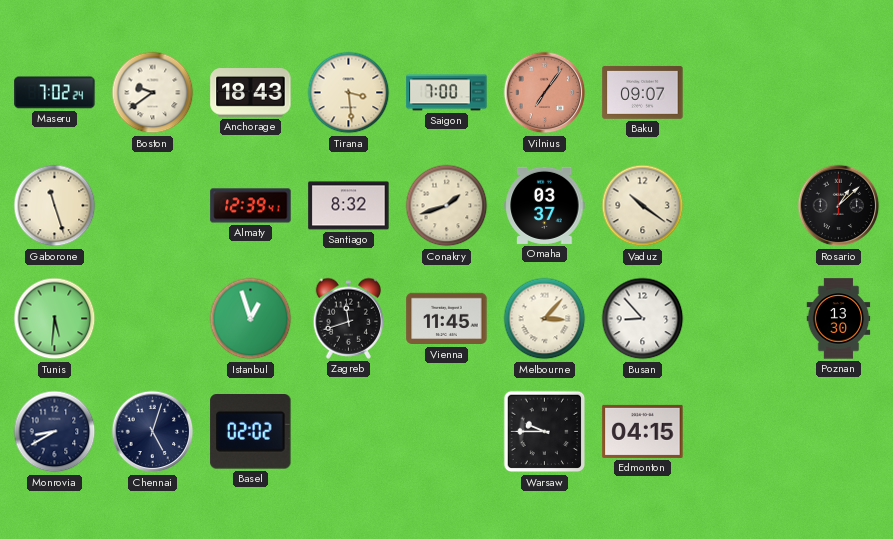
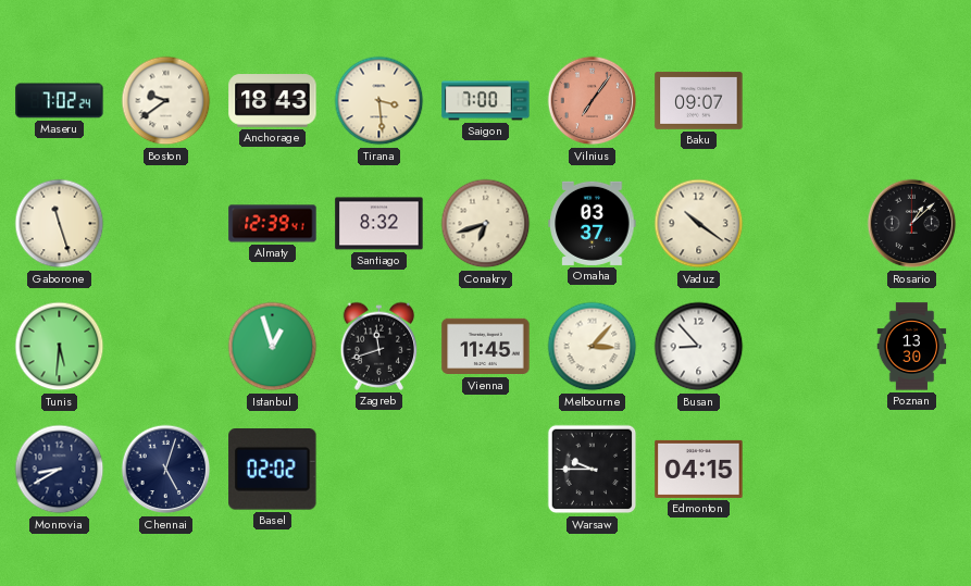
Conakry: 1:42 -> 6:42 (486, 224)
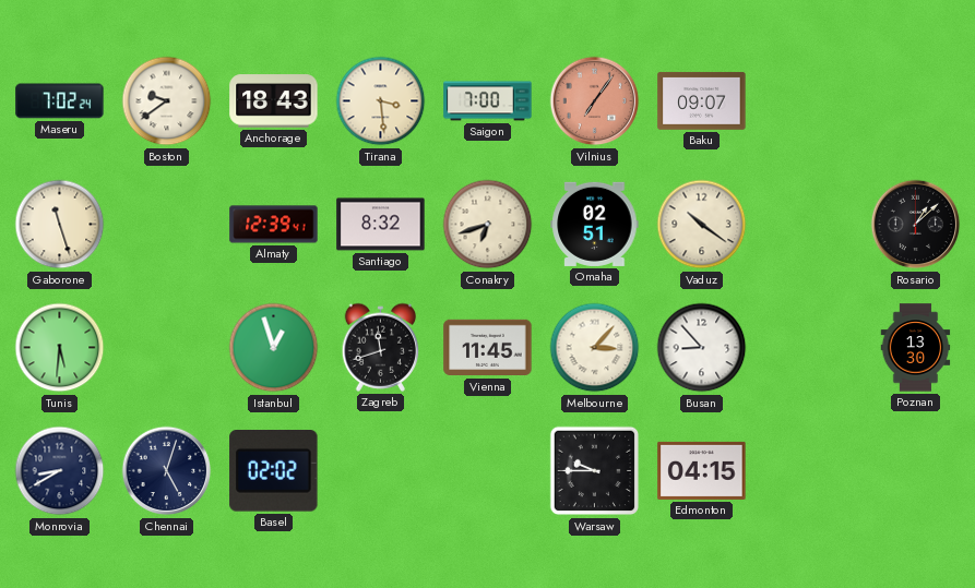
Omaha: 03:37 -> 02:51 (595, 224)
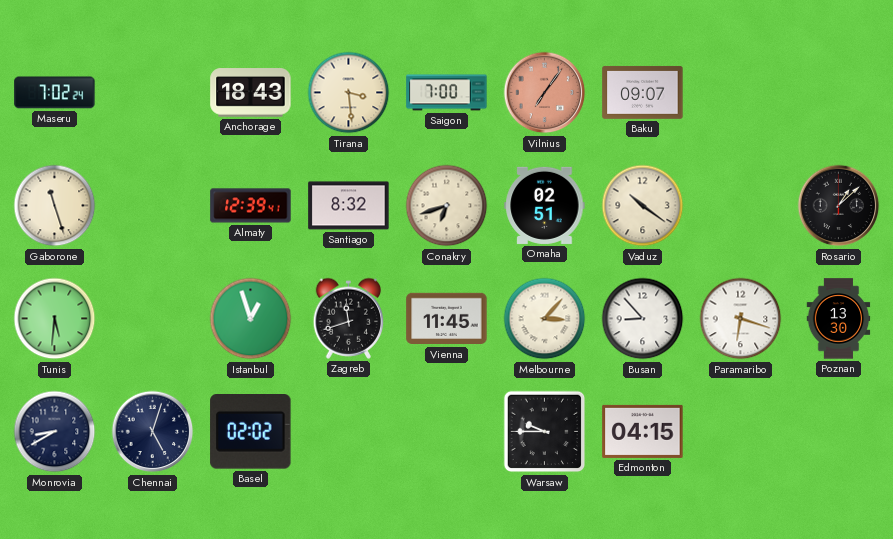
Boston: 9:39 -> none (167, 101)
Paramaribo: none -> 6:18 (741, 319)
